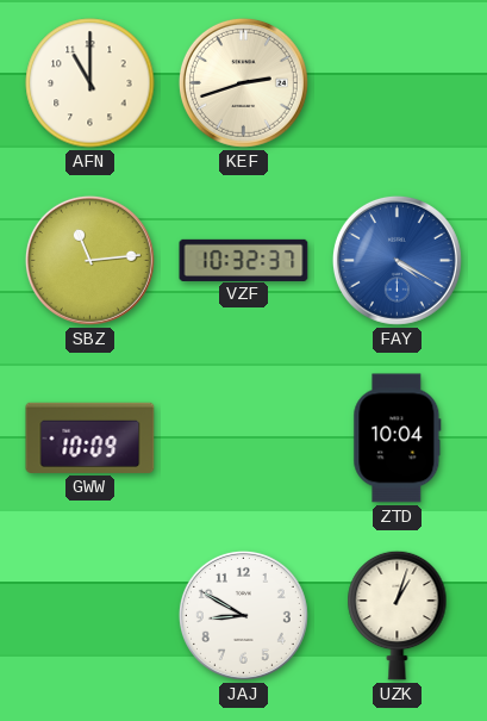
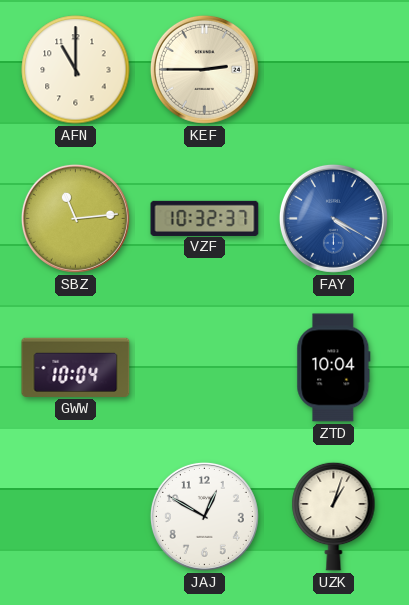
KEF: 2:42 -> 2:45 (204, 69)
GWW: 10:09 -> 10:04 (76, 367)
JAJ: 8:50 -> 12:50 (204, 516)
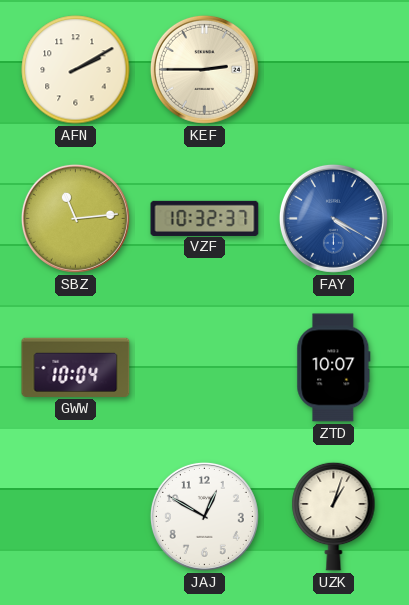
AFN: 11:00 -> 2:10 (76, 70)
ZTD: 10:04 -> 10:07 (334, 368)
